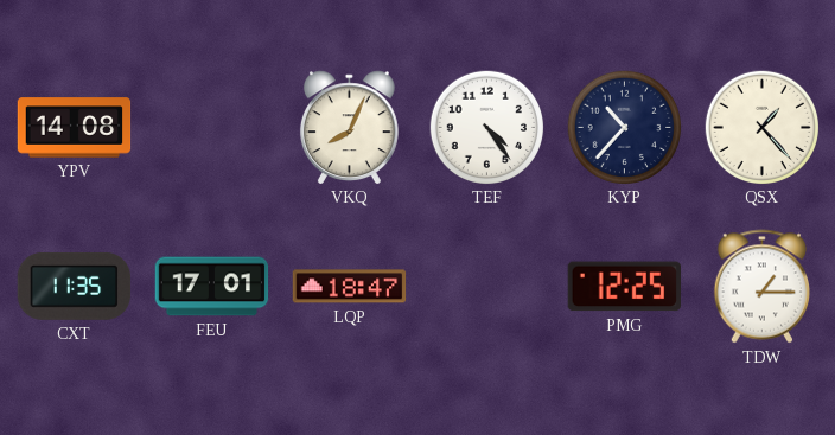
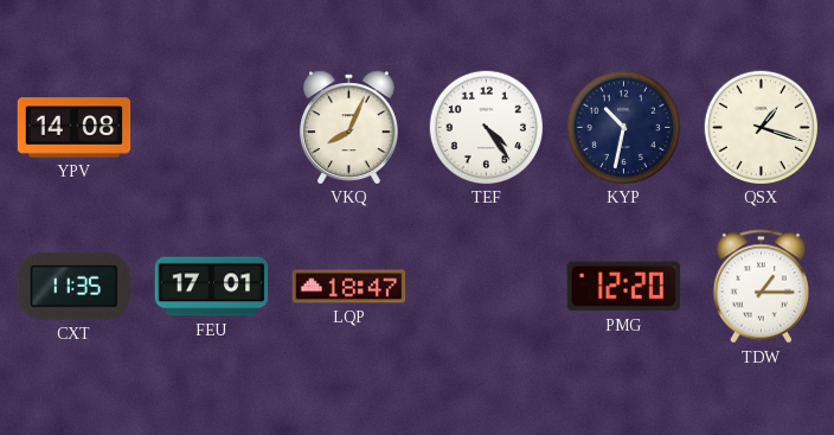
KYP: 10:37 -> 10:32 (623, 127)
QSX: 1:23 -> 1:18 (761, 127)
PMG: 12:25 -> 12:20 (623, 287)
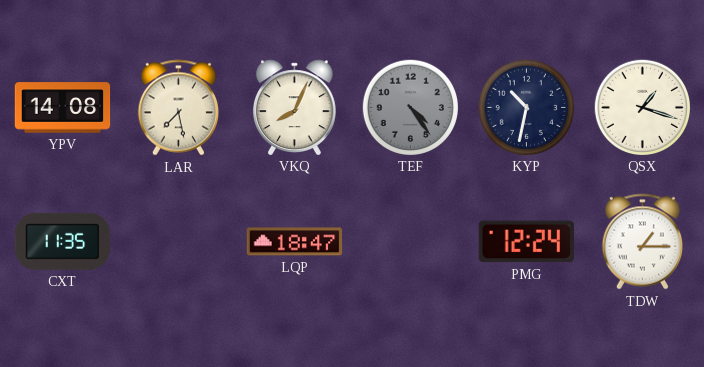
LAR: none -> 7:28 (178, 108)
TEF dial: white -> grey (410, 107)
FEU: 17:01 -> none (212, 287)
PMG: 12:20 -> 12:24 (526, 242)
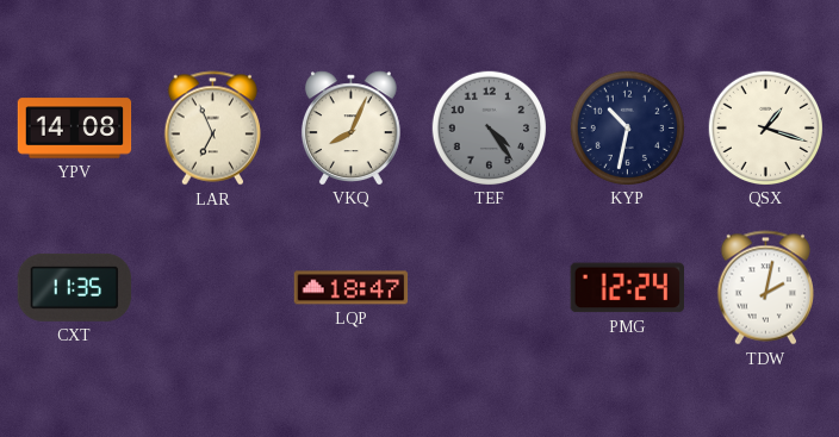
LAR: 7:28 -> 6:56 (212, 129)
TDW: 1:15 -> 2:02 (765, 288)
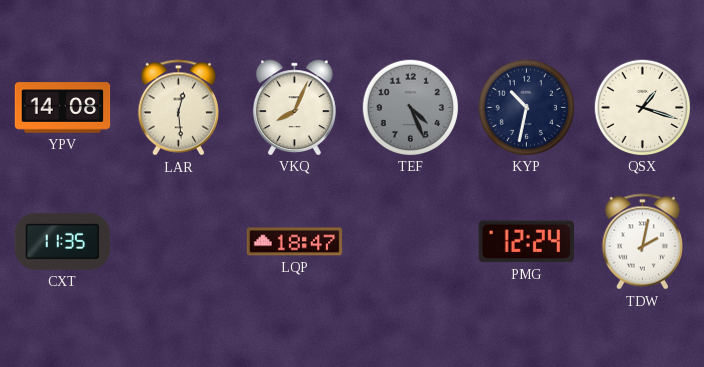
LAR: 6:56 -> 12:29 (178, 108)
TEF: 4:24 -> 4:26 (410, 107)
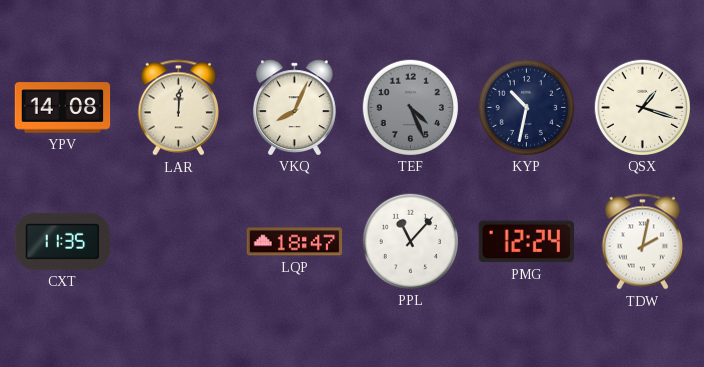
LAR: 12:29 -> 12:01 (178, 108)
PPL: none -> 11:07 (410, 241)
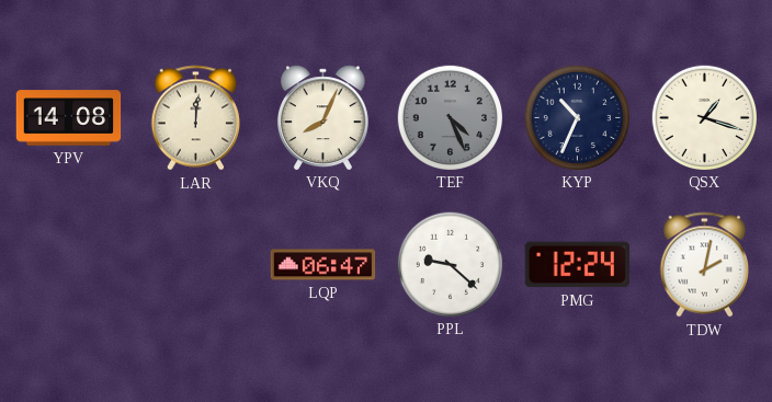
KYP: 10:32 -> 10:34 (577, 117)
CXT: 11:35 -> none (63, 241)
LQP: 18:47 -> 06:47 (323, 265)
PPL: 11:07 -> 9:22 (450, 264)
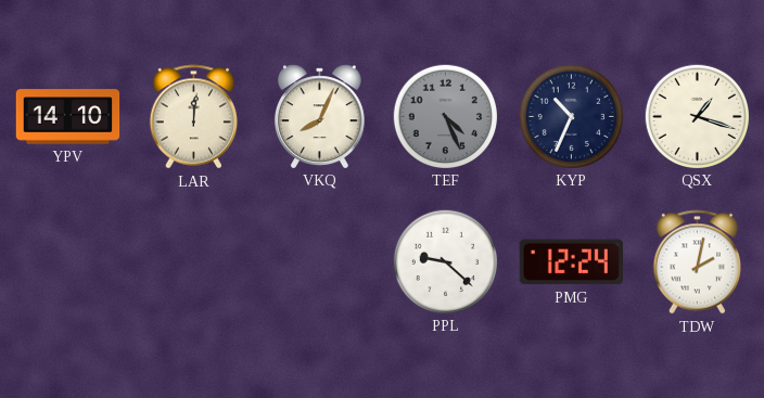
YPV: 14:08 -> 14:10 (68, 117)
LQP: 06:47 -> none (323, 265)
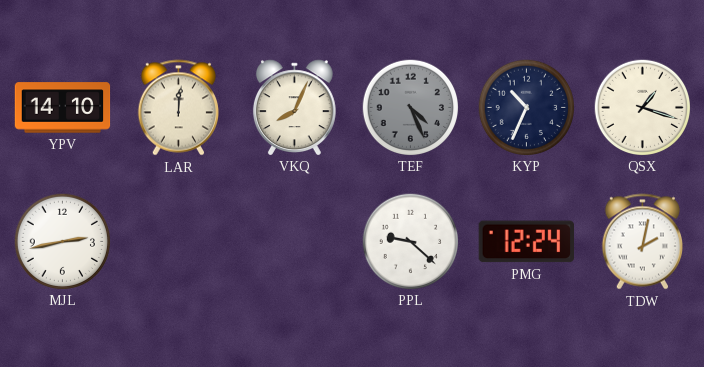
MJL: none -> 2:43 (62, 241)
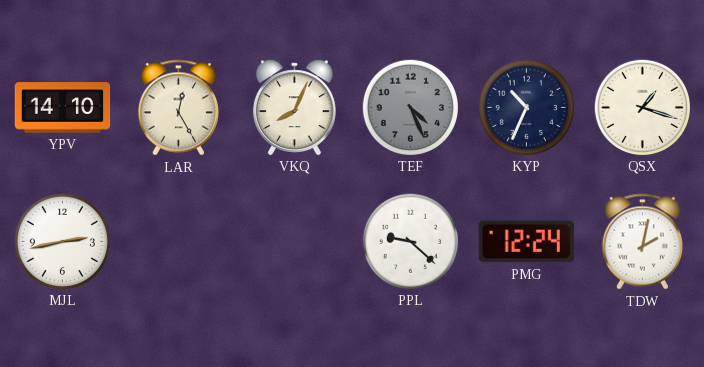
LAR: 12:01 -> 12:25 (178, 108)
